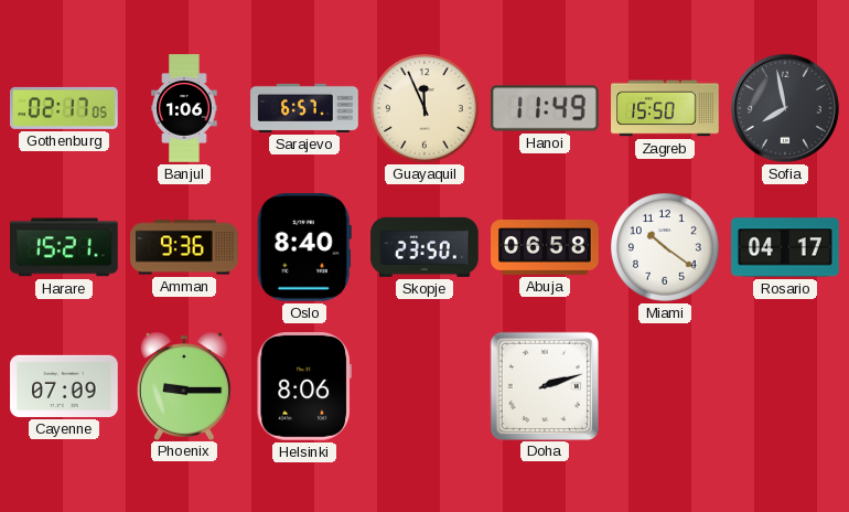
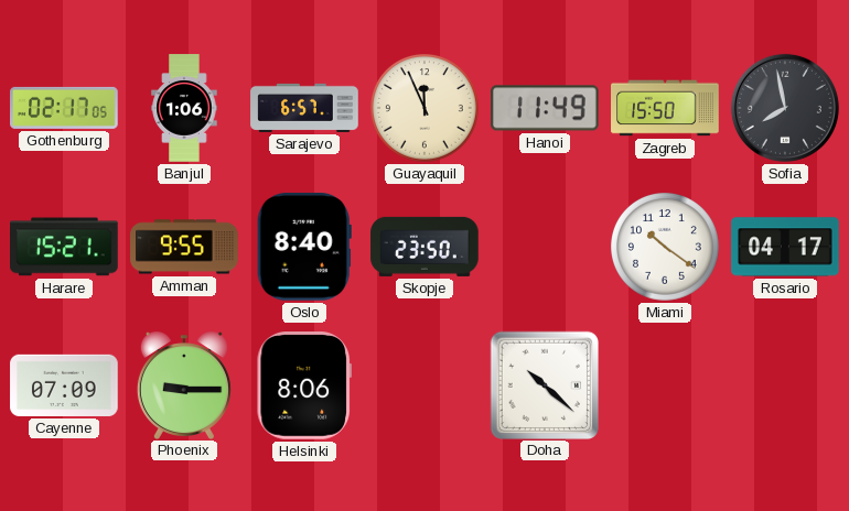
Amman: 9:36 -> 9:55 (184, 247)
Abuja: 06:58 -> none (545, 247)
Doha: 2:12 -> 10:22 (544, 384)
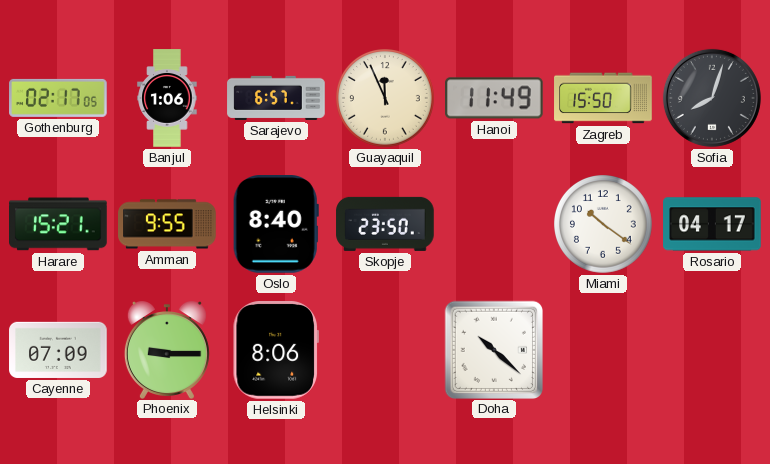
Sofia: 7:58 -> 8:03 (712, 98)
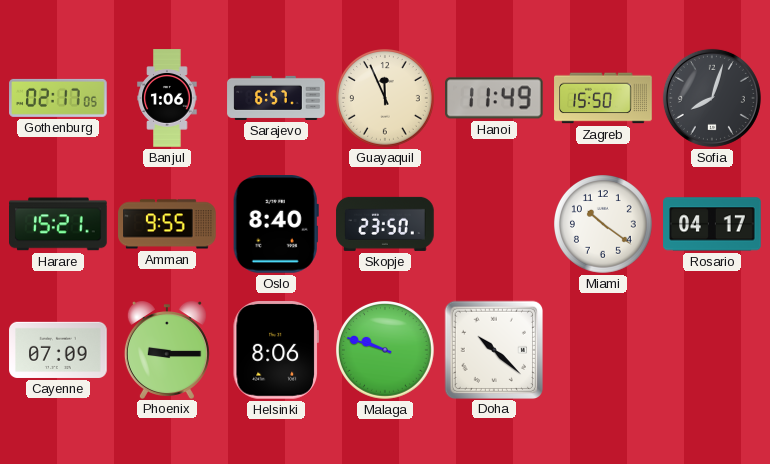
Malaga: none -> 9:48 (386, 351)
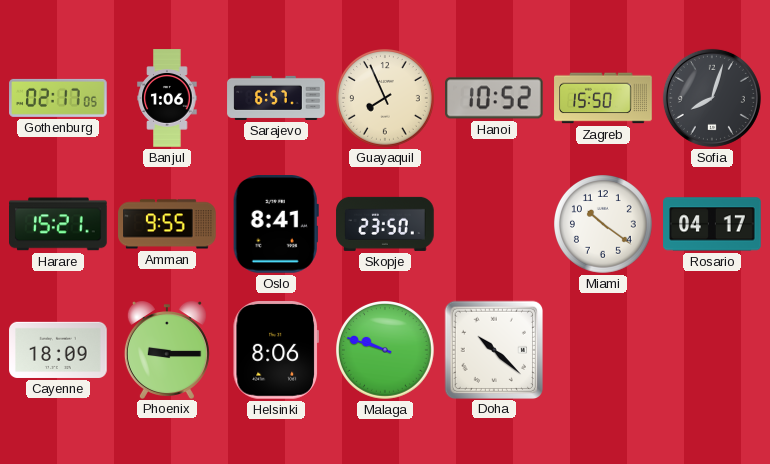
Guayaquil: 11:56 -> 7:56 (386, 99)
Hanoi: 11:49 -> 10:52 (495, 98)
Oslo: 8:40 -> 8:41 (276, 225)
Cayenne: 07:09 -> 18:09 (58, 350)
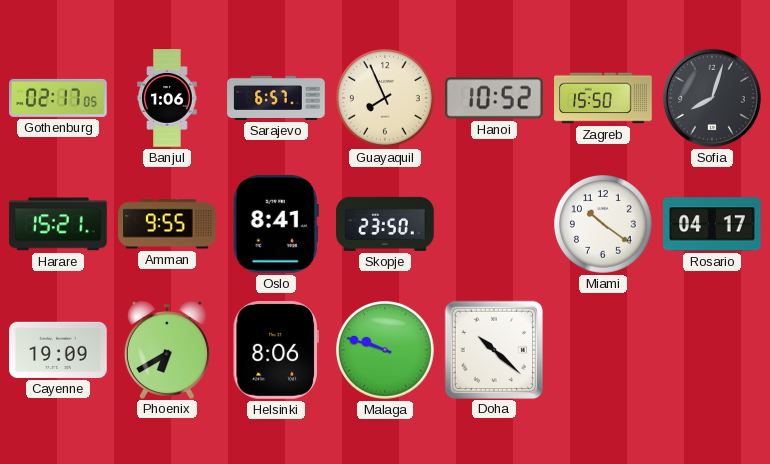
Cayenne: 18:09 -> 19:09 (58, 350)
Phoenix: 9:15 -> 6:40 (167, 350)
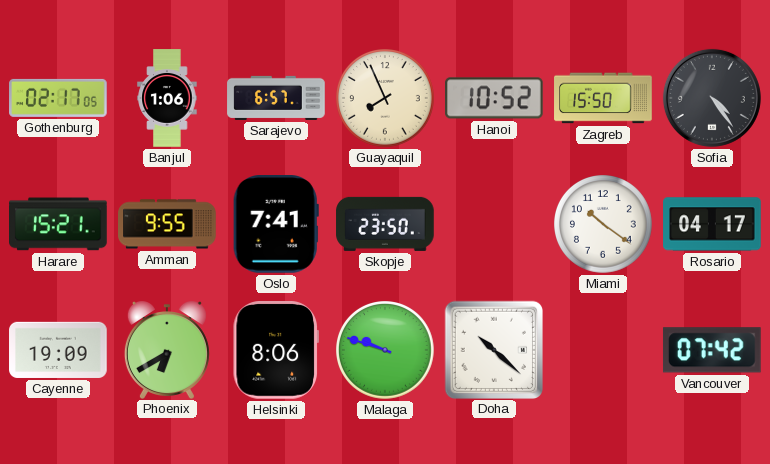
Sofia: 8:03 -> 4:24 (712, 98)
Oslo: 8:41 -> 7:41 (276, 225)
Vancouver: none -> 07:42 (712, 350)
